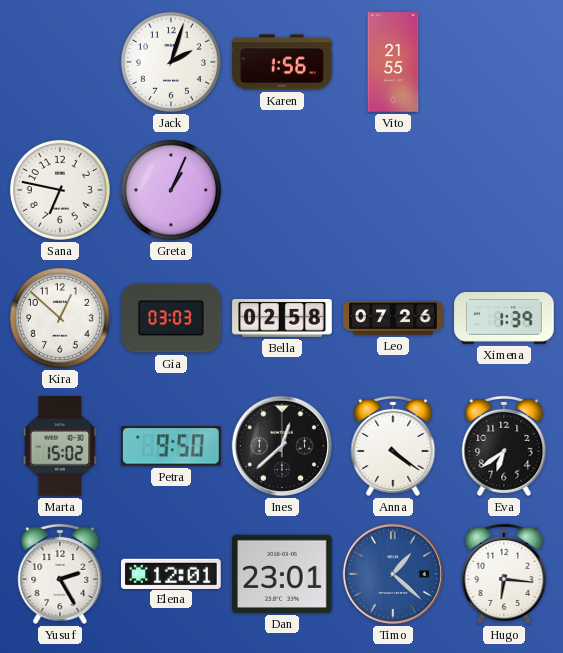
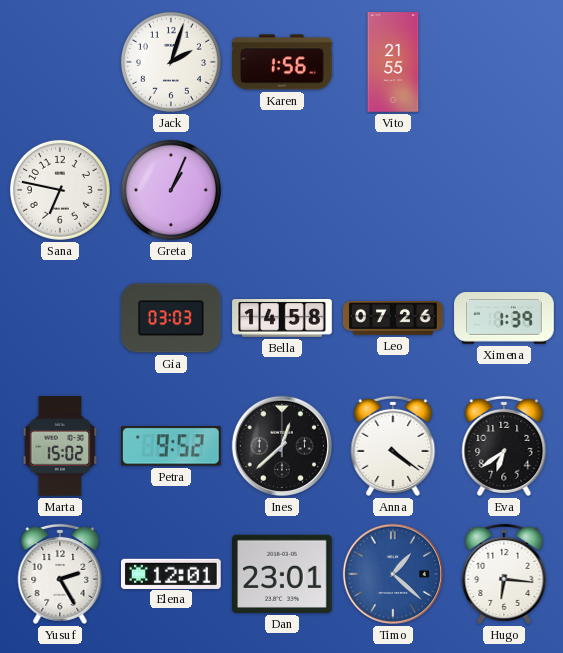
Kira: 12:52 -> none (60, 318)
Bella: 02:58 -> 14:58 (282, 319)
Petra: 9:50 -> 9:52 (172, 446)
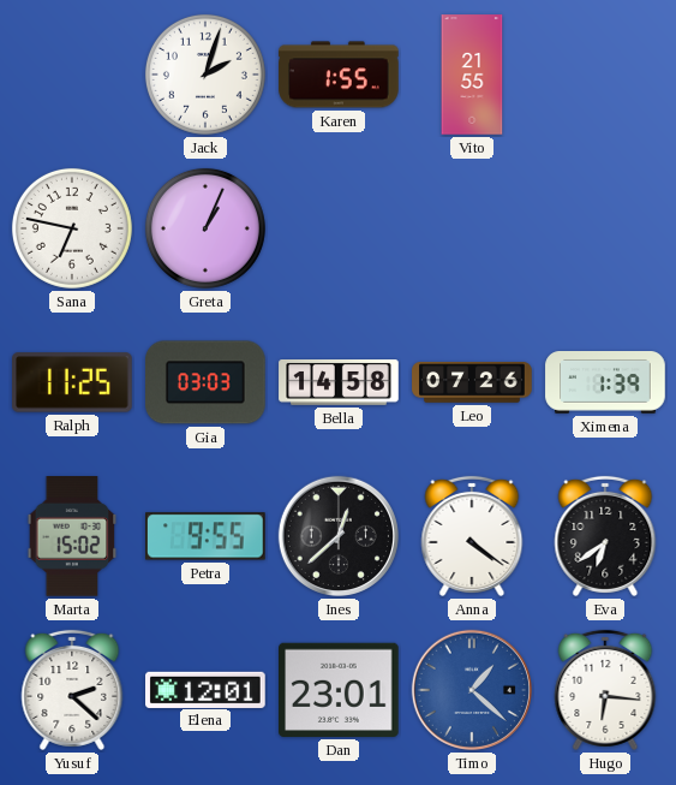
Karen: 1:56 -> 1:55 (339, 75)
Ralph: none -> 11:25 (72, 382)
Petra: 9:52 -> 9:55 (207, 536)
Yusuf: 2:25 -> 2:22 (72, 690)
